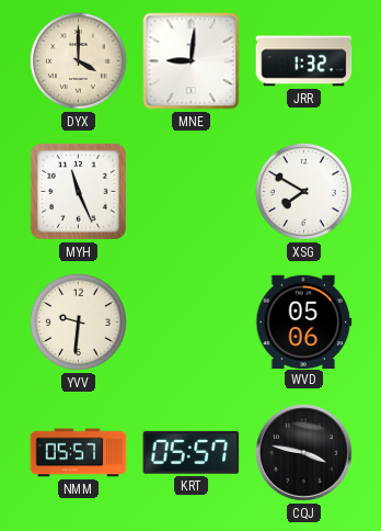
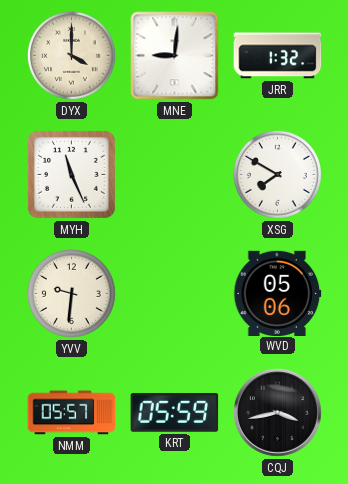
KRT: 05:57 -> 05:59 (175, 412)
CQJ: 3:47 -> 3:43 (277, 412)
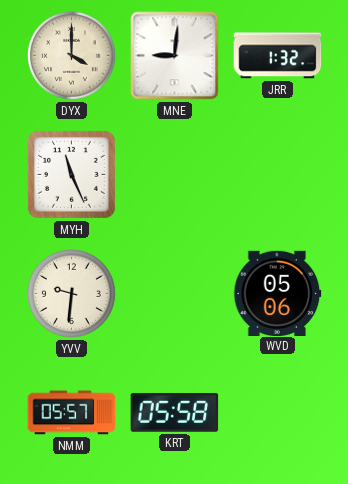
XSG: 7:50 -> none (277, 174)
KRT: 05:59 -> 05:58 (175, 412)
CQJ: 3:43 -> none (277, 412)
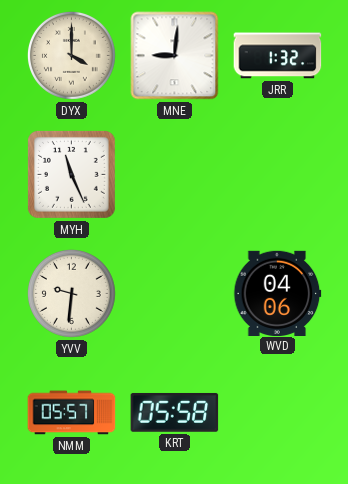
WVD: 05:06 -> 04:06 (278, 293)
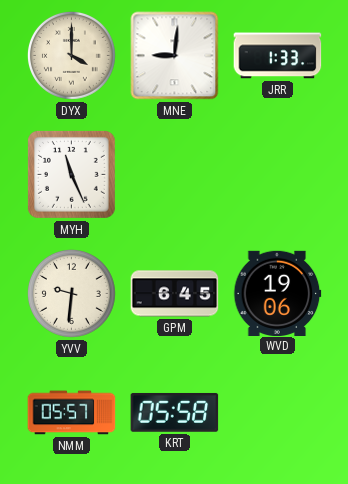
JRR: 1:32 -> 1:33 (278, 56)
GPM: none -> 6:45 (175, 294)
WVD: 04:06 -> 19:06 (278, 293)
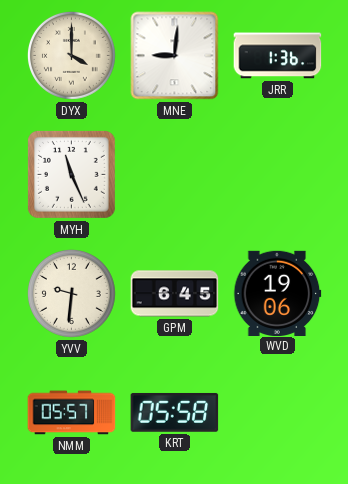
JRR: 1:33 -> 1:36 (278, 56)
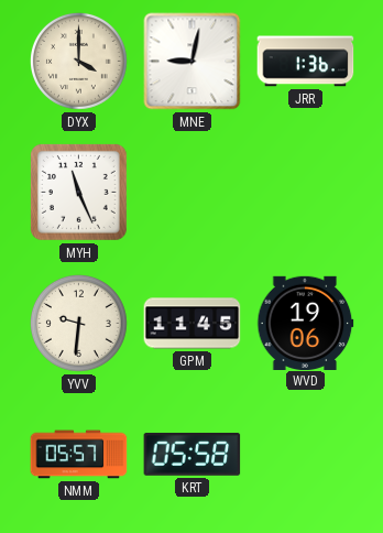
MNE: 9:01 -> 9:02 (193, 62)
GPM: 6:45 -> 11:45 (193, 324)
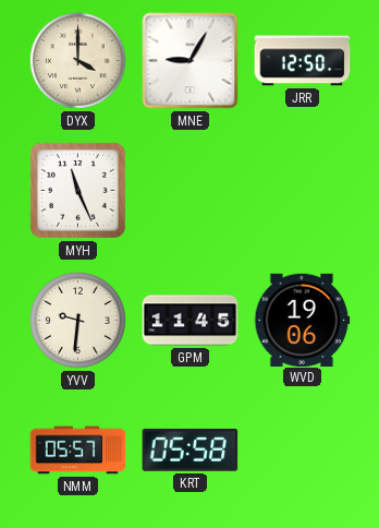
MNE: 9:02 -> 9:05 (191, 61)
JRR: 1:36 -> 12:50 (303, 61)
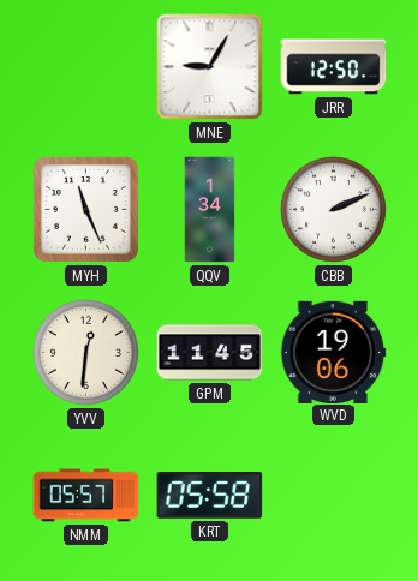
DYX: 4:00 -> none (77, 60)
QQV: none -> 1:34 (210, 210)
CBB: none -> 2:11 (333, 209)
YVV: 9:31 -> 12:31 (85, 352)
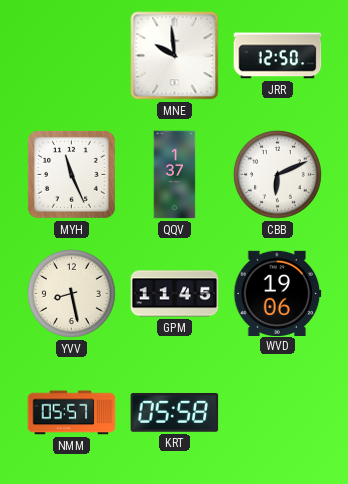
MNE: 9:05 -> 9:59 (175, 56)
QQV: 1:34 -> 1:37 (175, 175)
CBB: 2:11 -> 6:11 (277, 174)
YVV: 12:31 -> 8:28 (71, 293)
